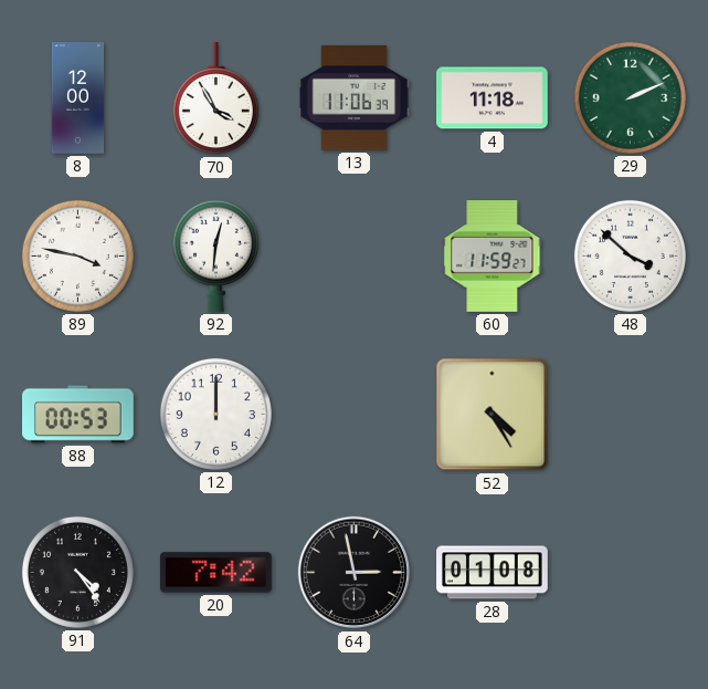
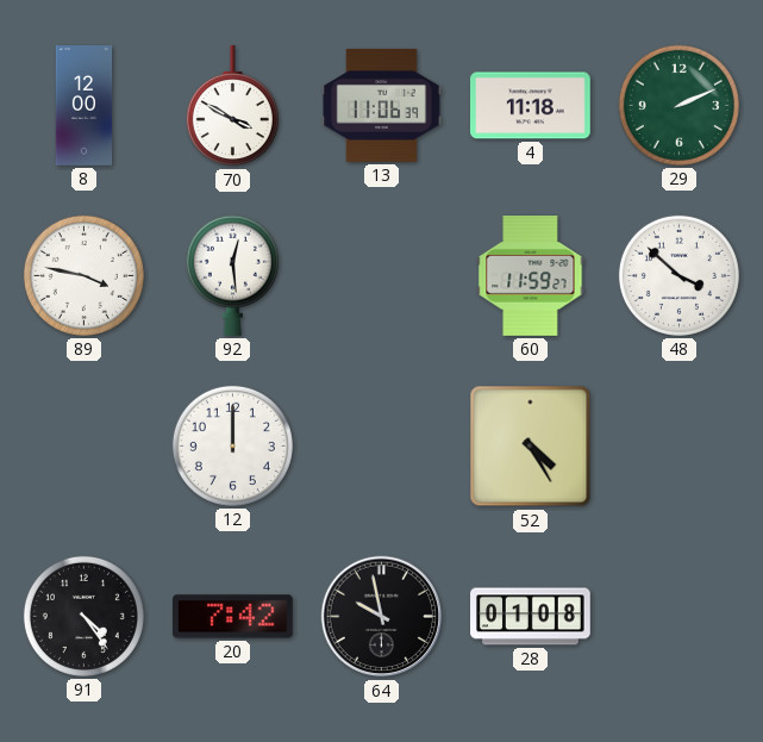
70: 3:55 -> 3:50 (232, 107)
92: 12:31 -> 12:29 (232, 275)
88: 00:53 -> none (78, 415)
64: 2:58 -> 9:58 (382, 617)
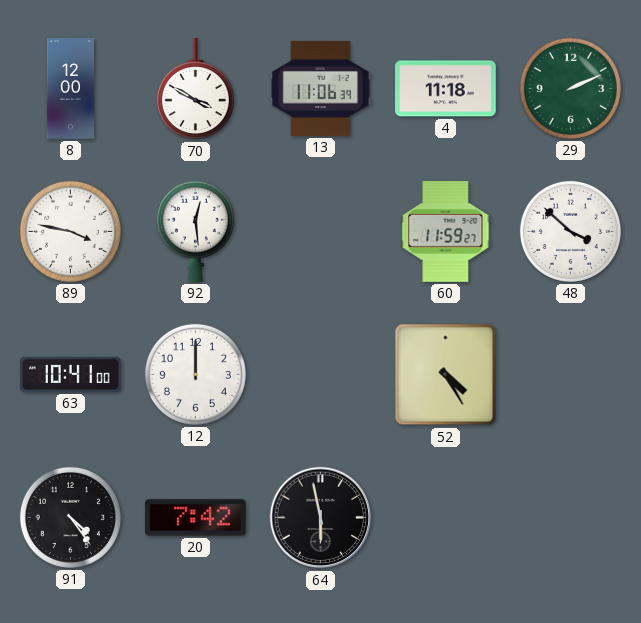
63: none -> 10:41 (71, 374)
64: 9:58 -> 5:58 (321, 518)
28: 01:08 -> none (531, 617)
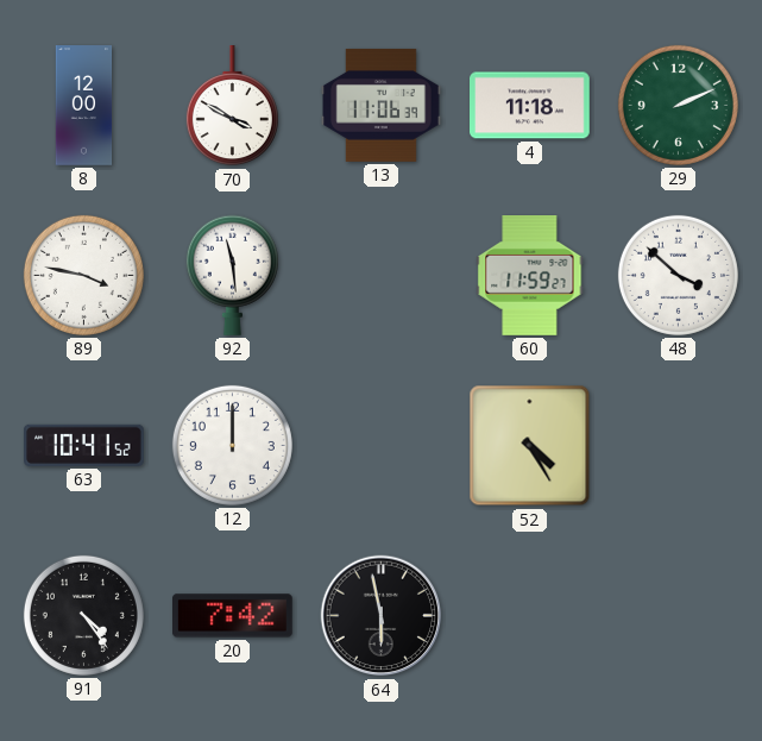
92: 12:29 -> 11:29 (232, 275)
63: 10:41:00 -> 10:41:52 (84, 445)
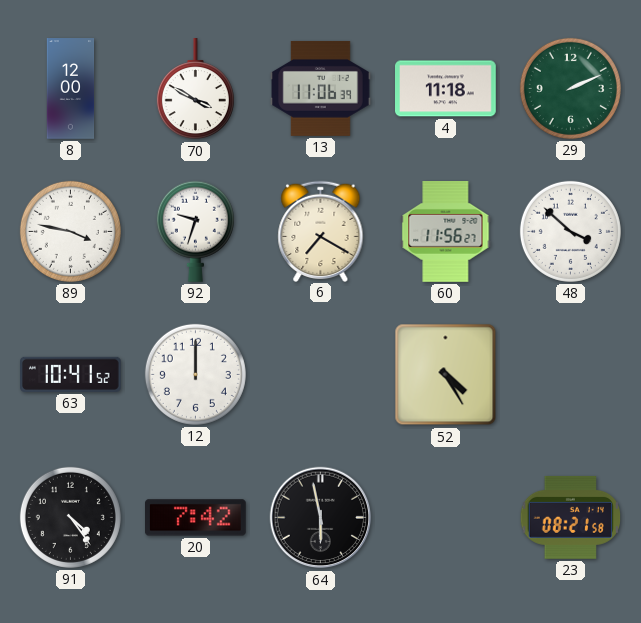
92: 11:29 -> 9:33 (195, 231)
6: none -> 7:20 (321, 231)
60: 11:59 -> 11:56 (446, 232)
23: none -> 08:21 (571, 517)
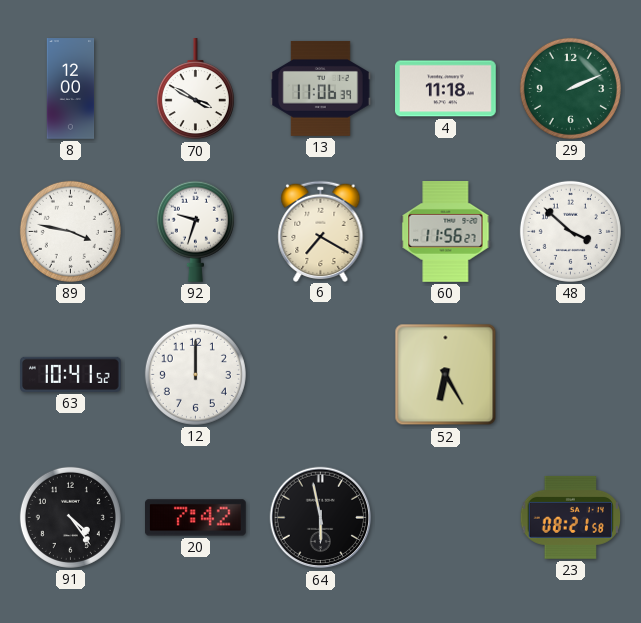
52: 4:25 -> 6:25 (446, 375)
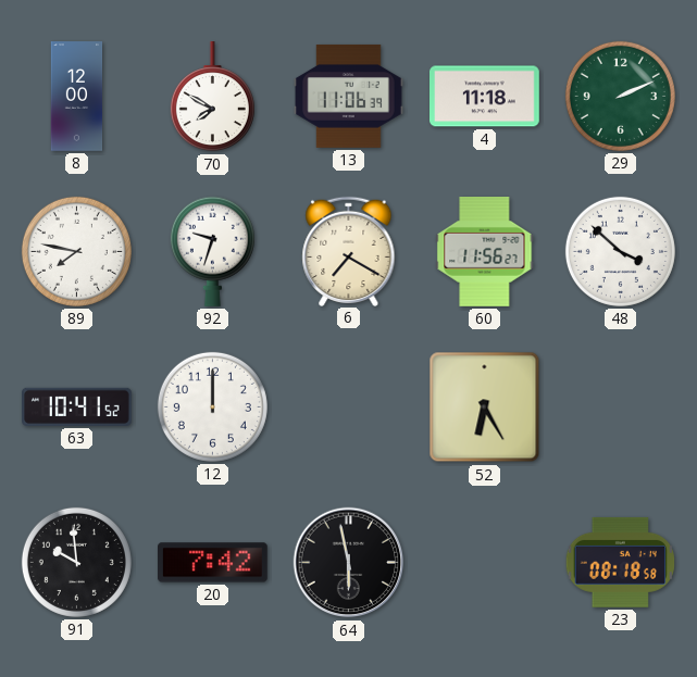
70: 3:50 -> 7:50 (212, 98)
89: 3:47 -> 7:47 (76, 251)
91: 4:24 -> 9:59 (76, 562)
23: 08:21 -> 08:18 (621, 562)
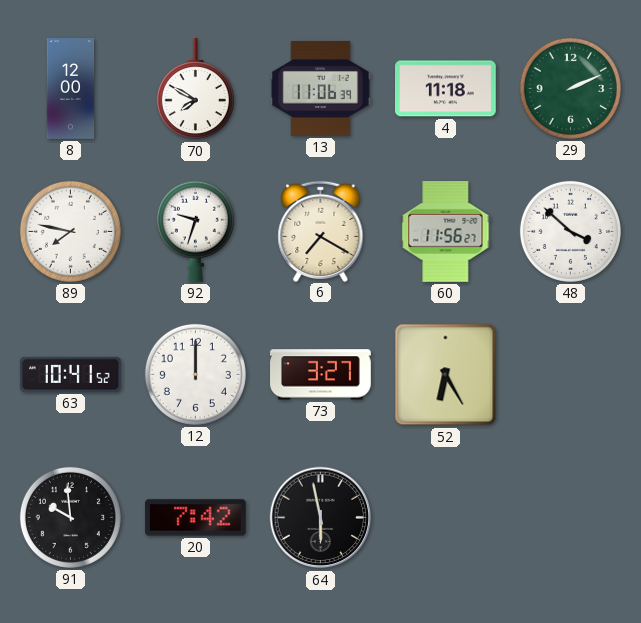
73: none -> 3:27 (321, 375)
23: 08:18 -> none (621, 562)
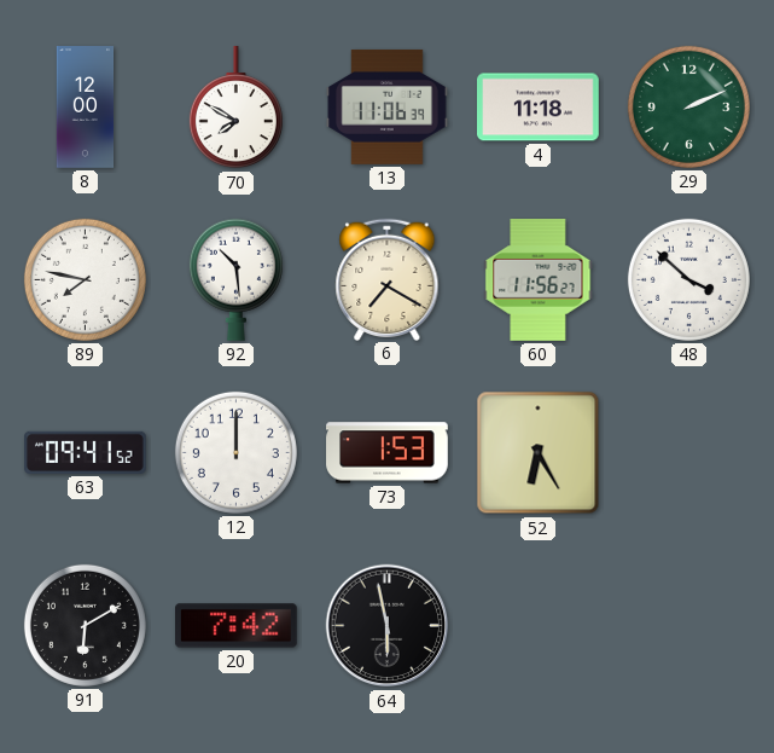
92: 9:33 -> 10:29 (235, 279)
63: 10:41 -> 09:41 (86, 452)
73: 3:27 -> 1:53 (388, 453)
91: 9:59 -> 6:10 (85, 625)
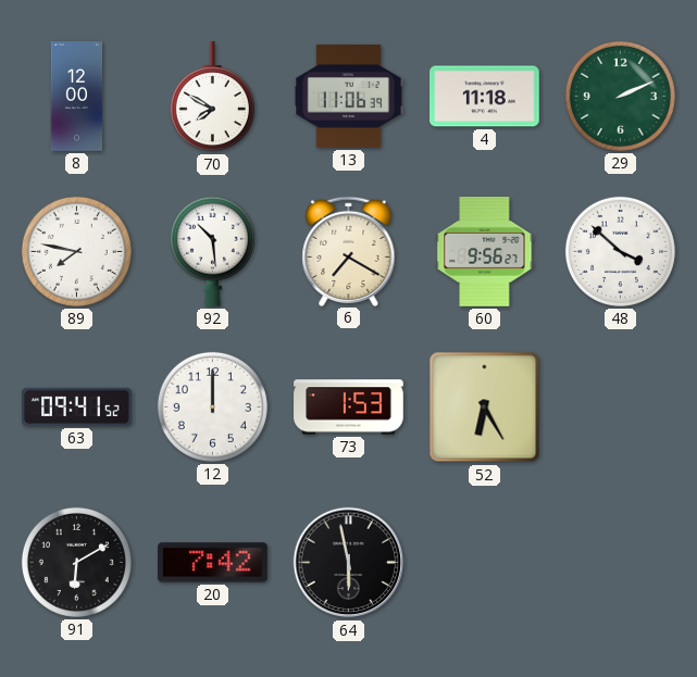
60: 11:56 -> 9:56 (485, 252)
